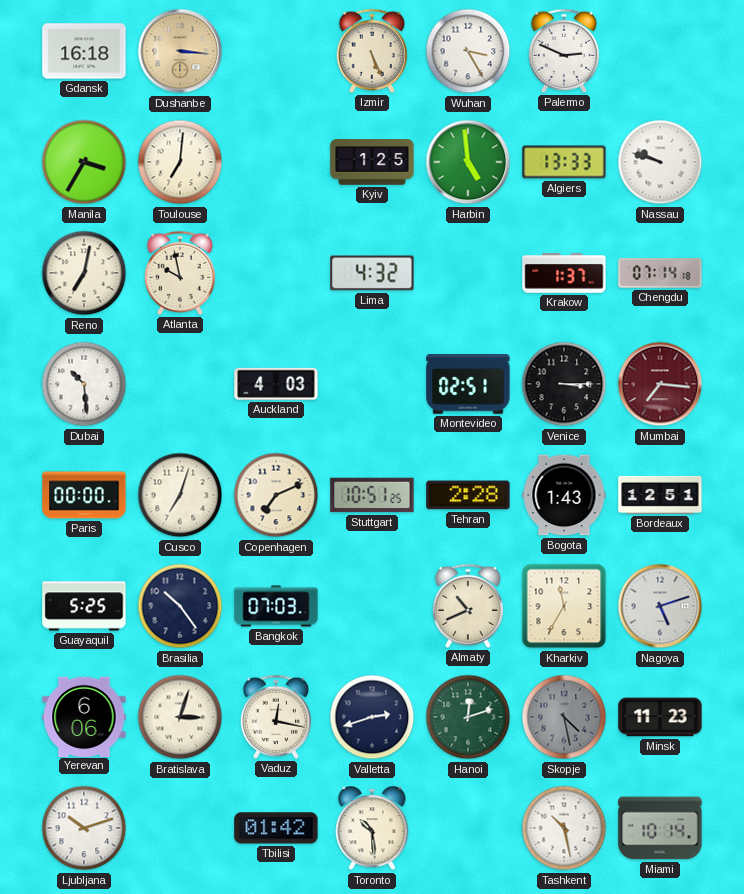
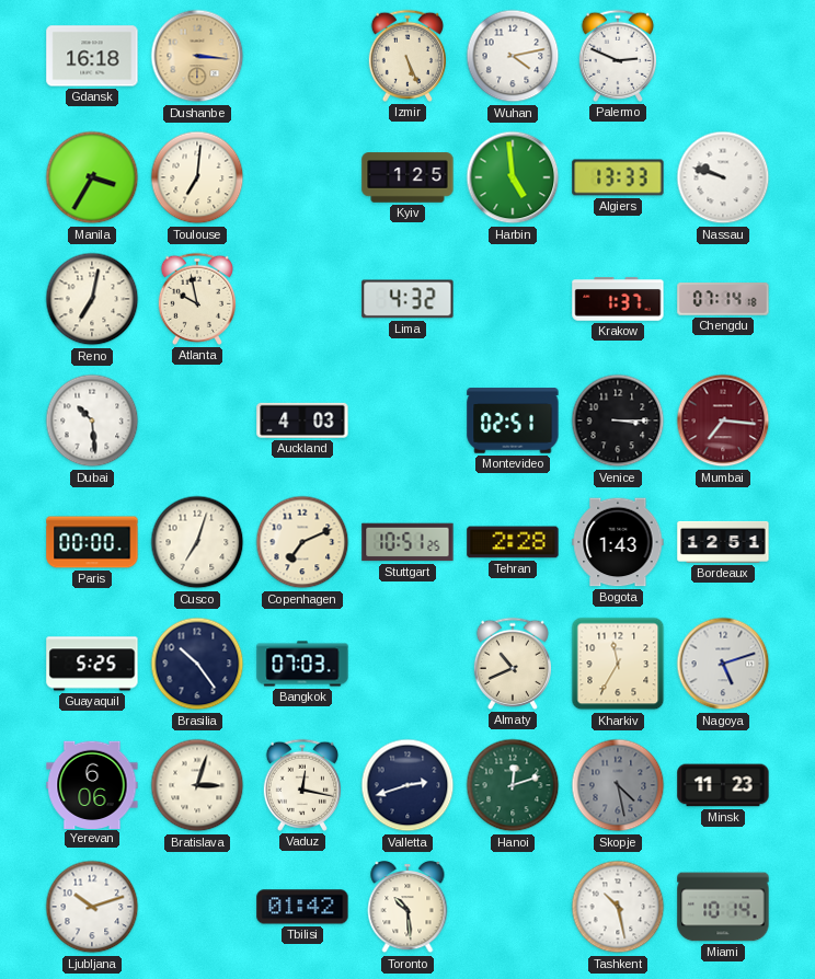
Wuhan: 3:25 -> 4:13 (513, 56)
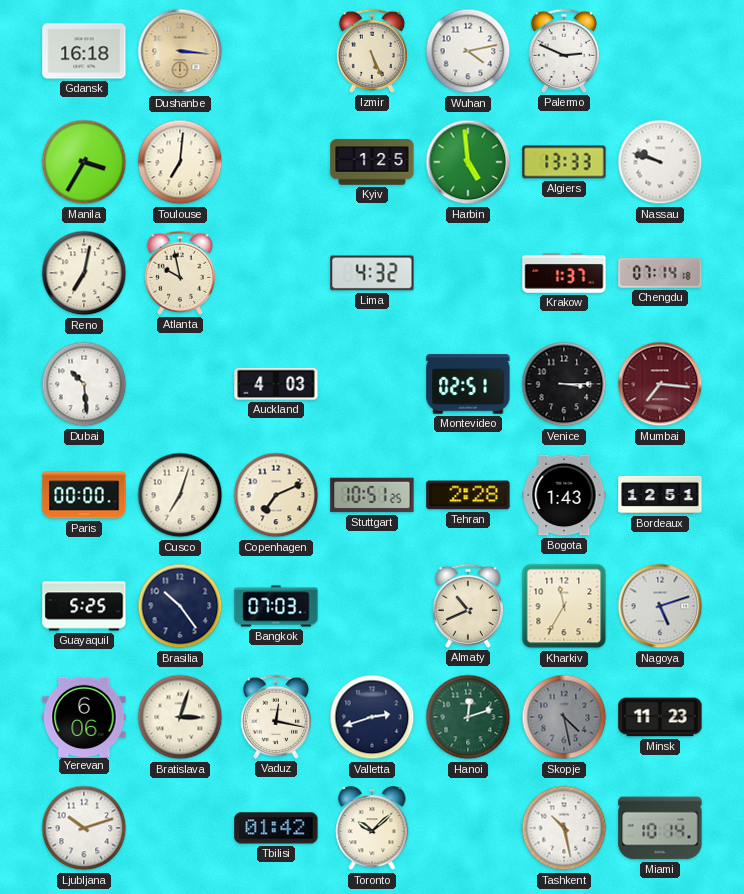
Toronto: 10:29 -> 10:08 (372, 829)
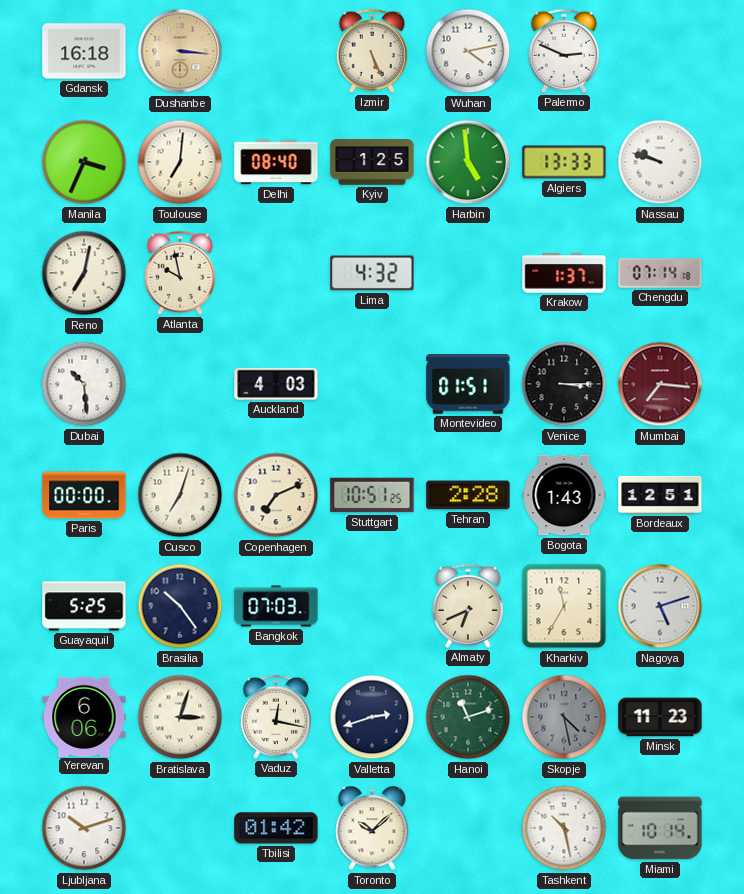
Manila: 3:35 -> 3:34 (84, 162)
Delhi: none -> 08:40 (276, 162)
Montevideo: 02:51 -> 01:51 (468, 384)
Almaty: 10:41 -> 6:41 (468, 606)
Hanoi: 12:12 -> 11:12 (468, 717)
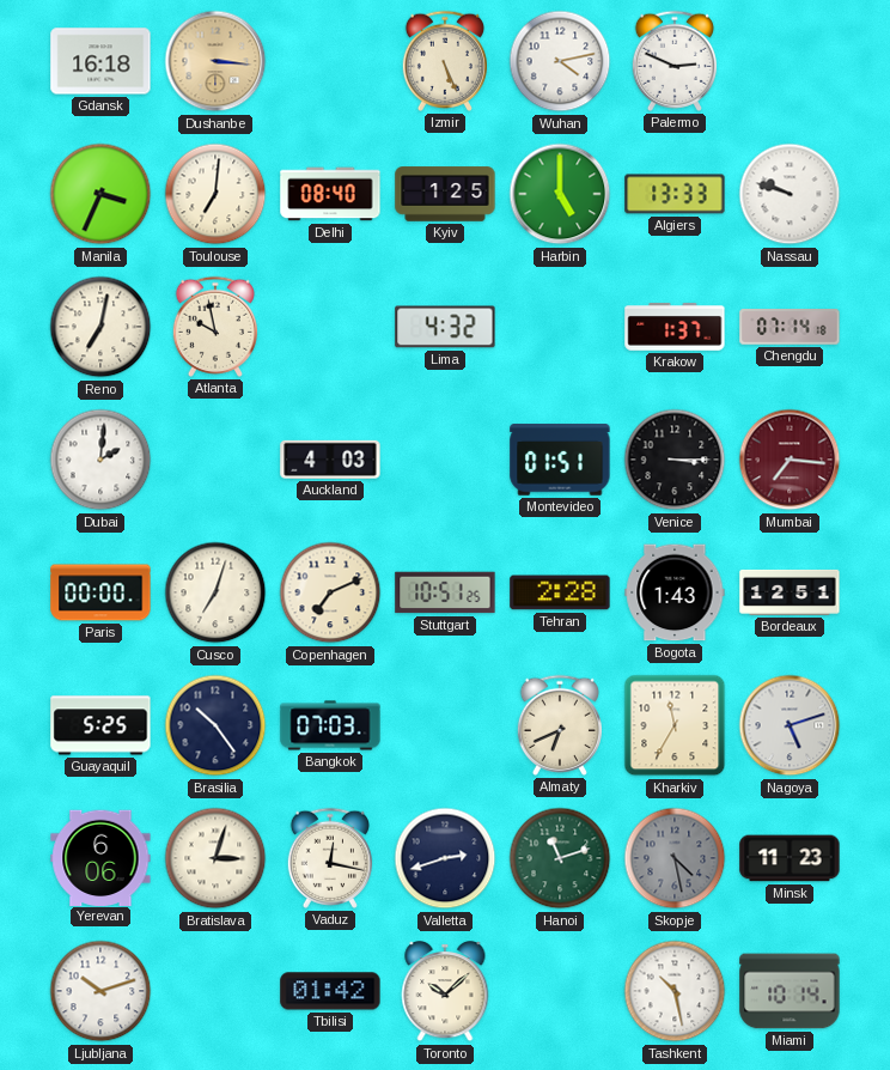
Harbin: 4:59 -> 5:00 (560, 194)
Dubai: 10:29 -> 2:01 (100, 460)
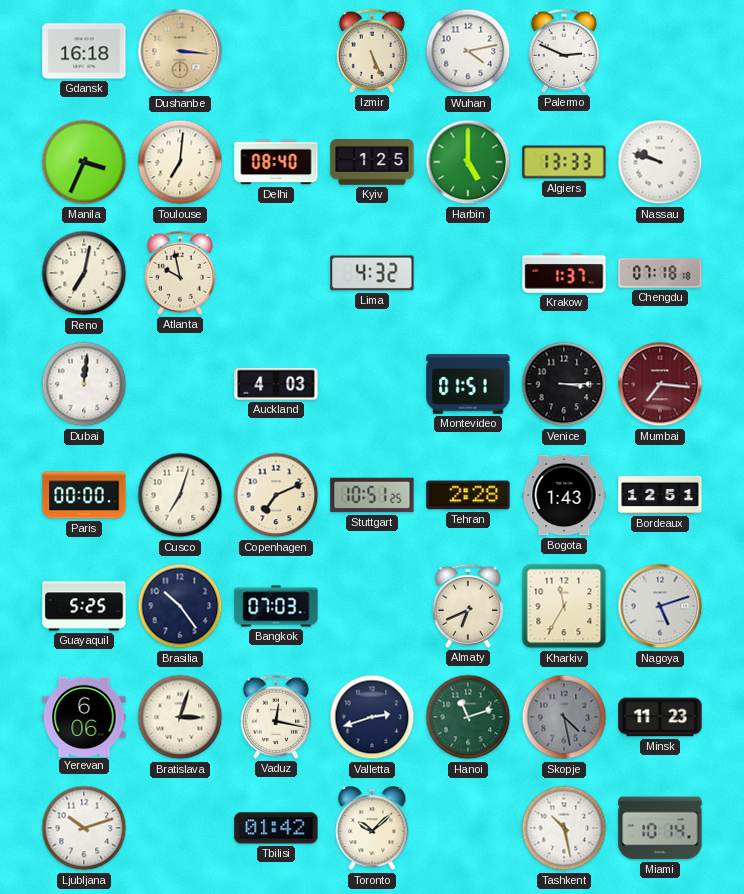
Chengdu: 07:14 -> 07:18 (660, 273)
Dubai: 2:01 -> 12:01 (84, 384)
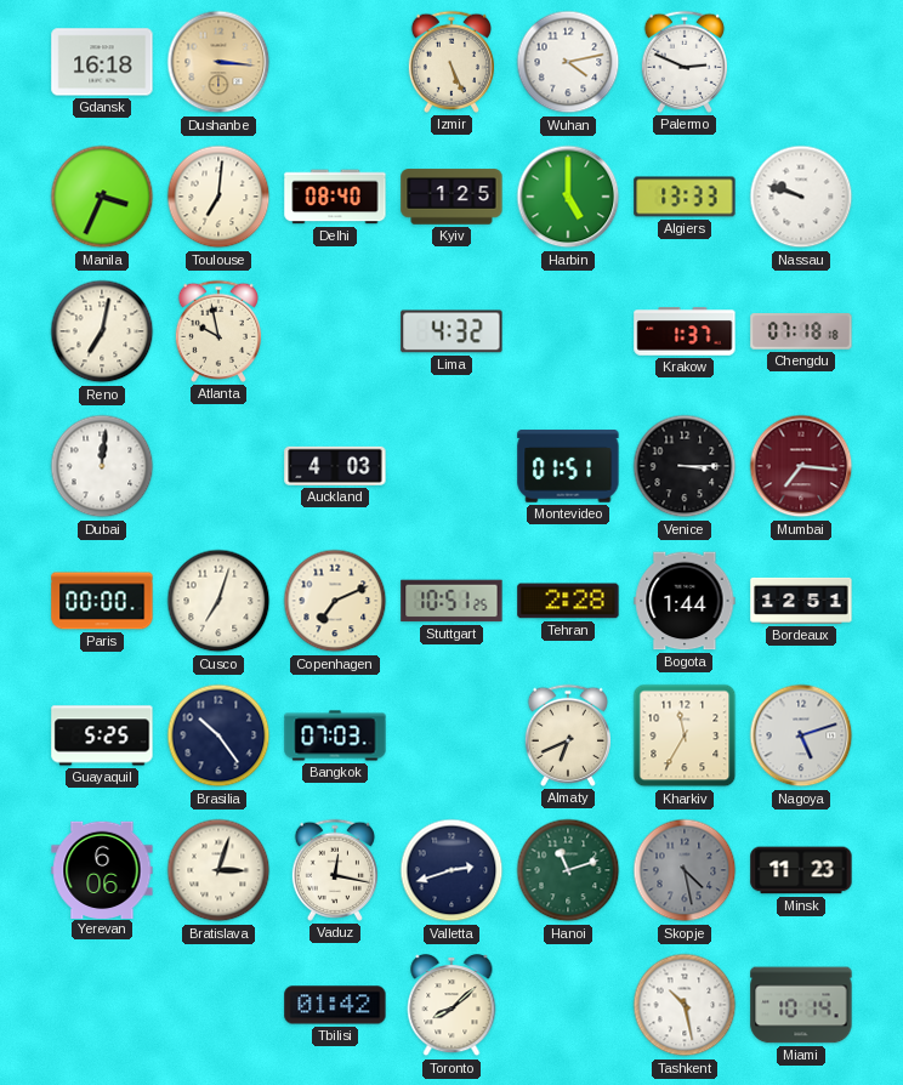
Bogota: 1:43 -> 1:44 (685, 601)
Ljubljana: 10:12 -> none (84, 828)
Toronto: 10:08 -> 8:08 (451, 1006)
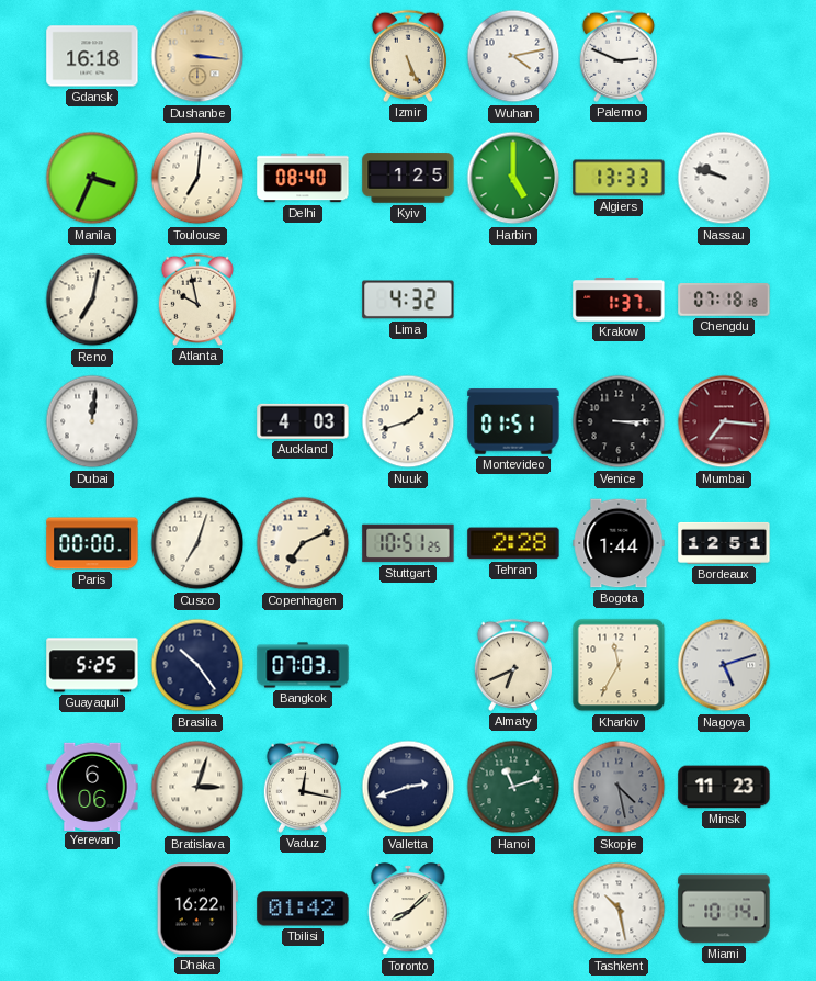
Nuuk: none -> 1:42 (408, 421)
Dhaka: none -> 16:22 (197, 909)
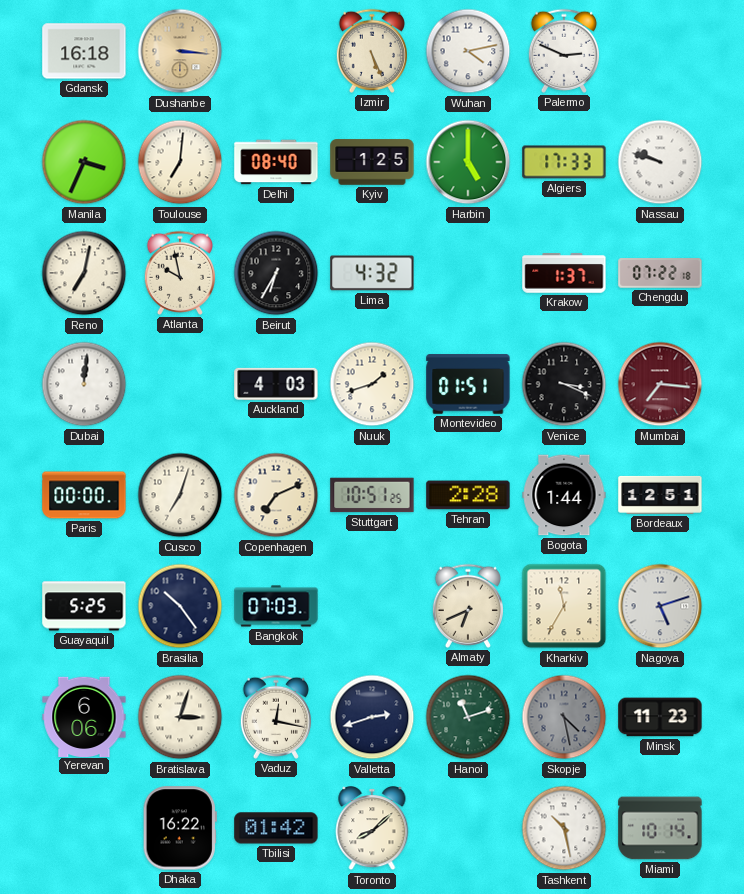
Algiers: 13:33 -> 17:33 (564, 162)
Beirut: none -> 6:35 (276, 273)
Chengdu: 07:18 -> 07:22 (660, 273)
Venice: 3:15 -> 3:19 (564, 384)
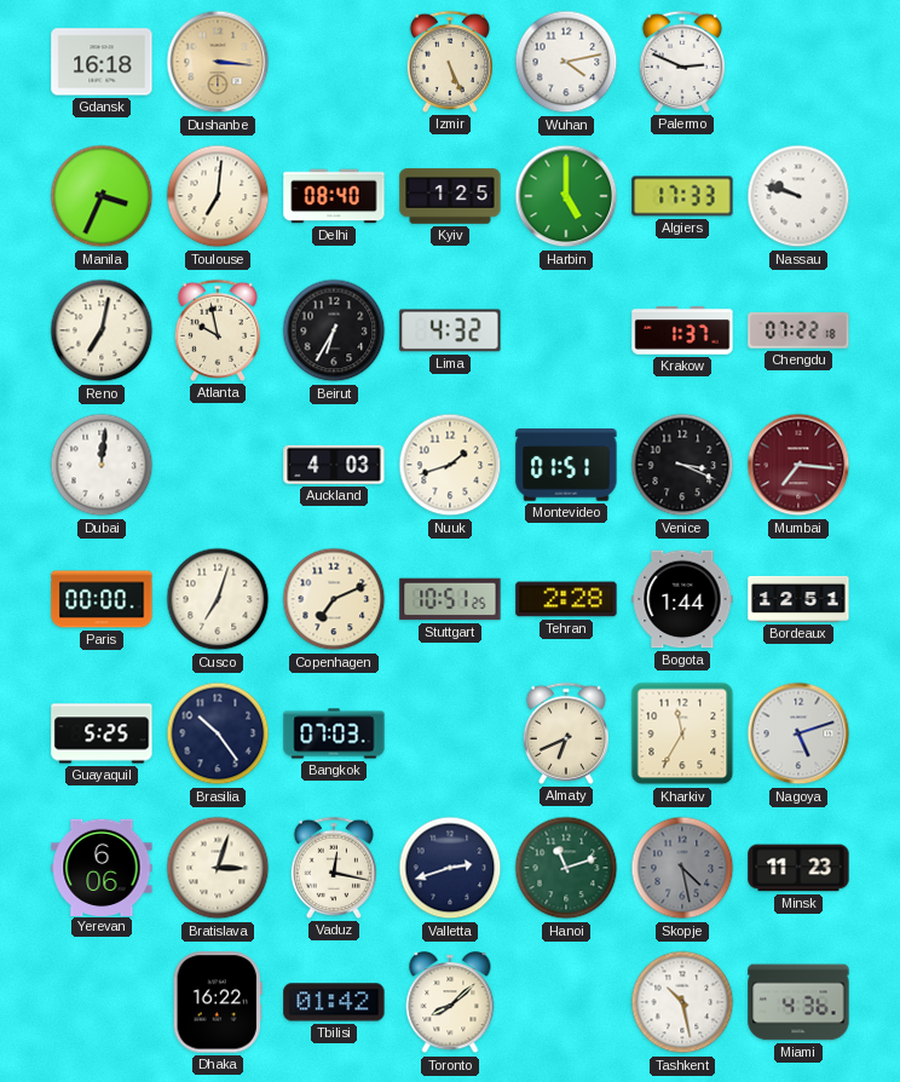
Miami: 10:14 -> 4:36 (798, 1002)
